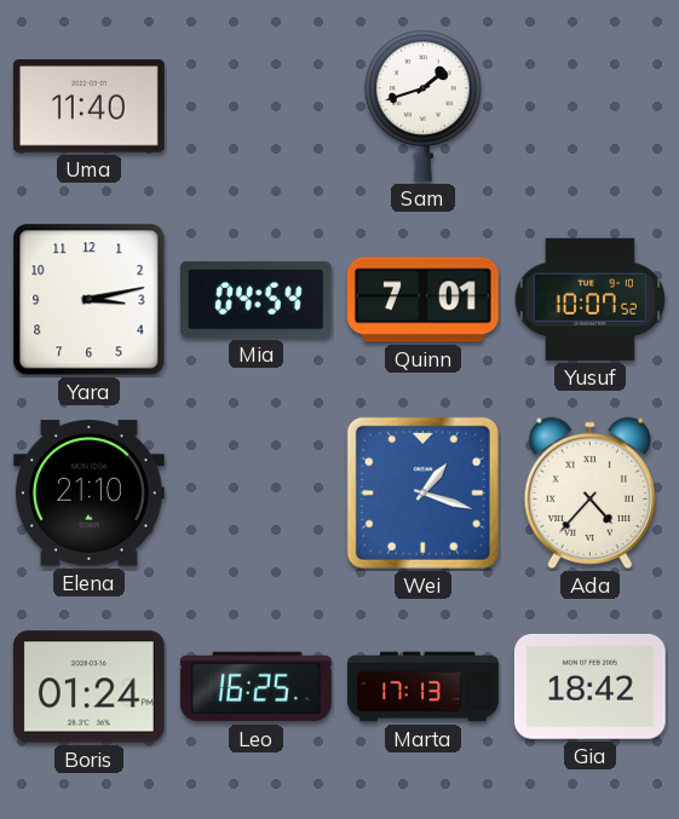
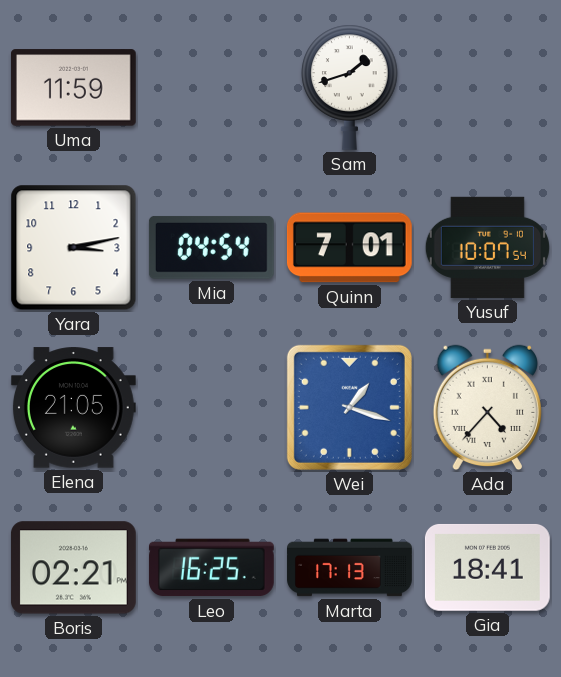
Uma: 11:40 -> 11:59 (73, 88)
Yusuf: 10:07:52 -> 10:07:54 (487, 247)
Elena: 21:10 -> 21:05 (73, 408)
Boris: 01:24 -> 02:21 (73, 568)
Gia: 18:42 -> 18:41 (487, 567)
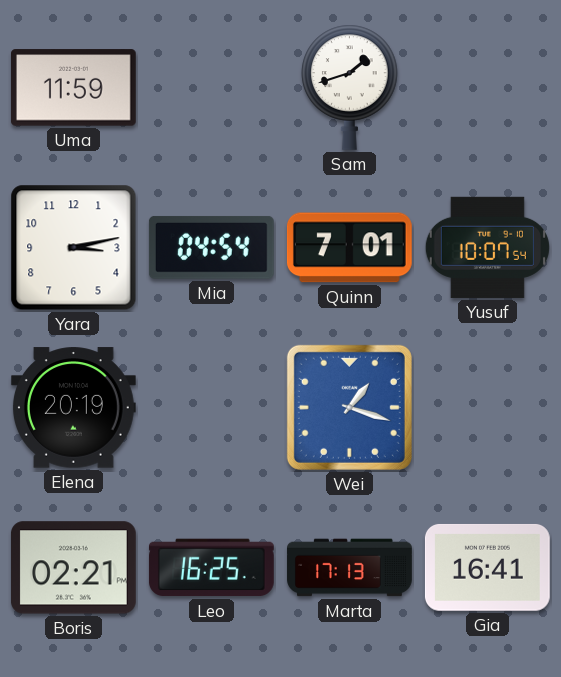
Elena: 21:05 -> 20:19 (73, 408)
Ada: 4:37 -> none (487, 408)
Gia: 18:41 -> 16:41 (487, 567)
